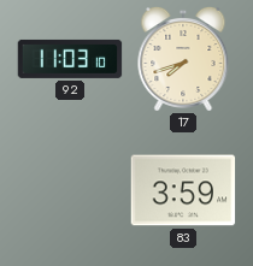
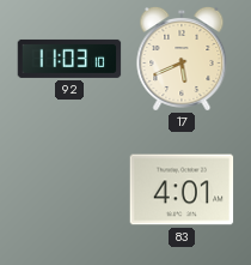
17: 7:42 -> 5:41 (182, 59)
83: 3:59 -> 4:01 (182, 189)
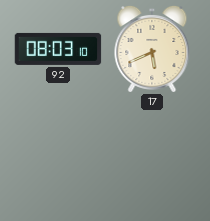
92: 11:03 -> 08:03 (58, 49)
83: 4:01 -> none (182, 189)
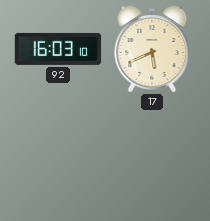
92: 08:03 -> 16:03 (58, 49)
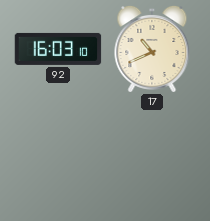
17: 5:41 -> 10:41 (152, 49)
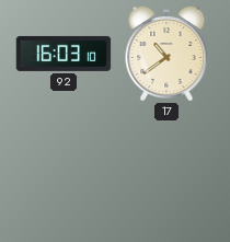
17: 10:41 -> 10:39 (166, 54)
